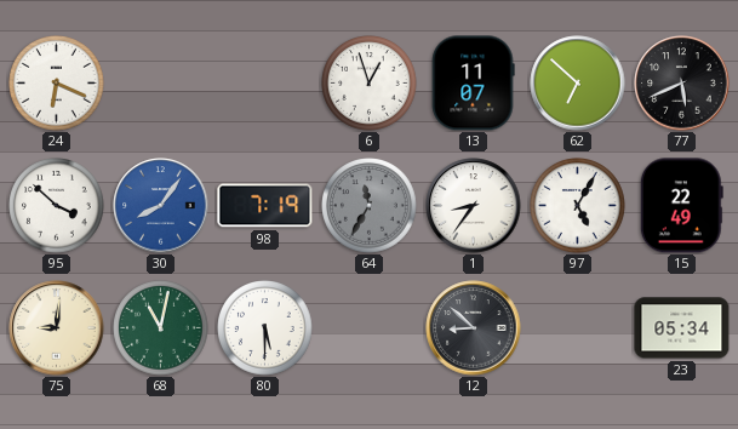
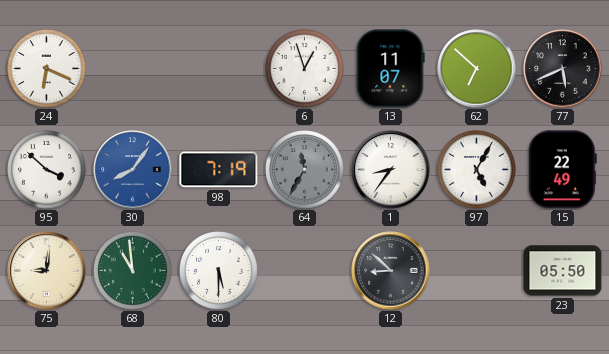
68: 11:02 -> 10:59 (133, 271)
23: 05:34 -> 05:50 (563, 271)
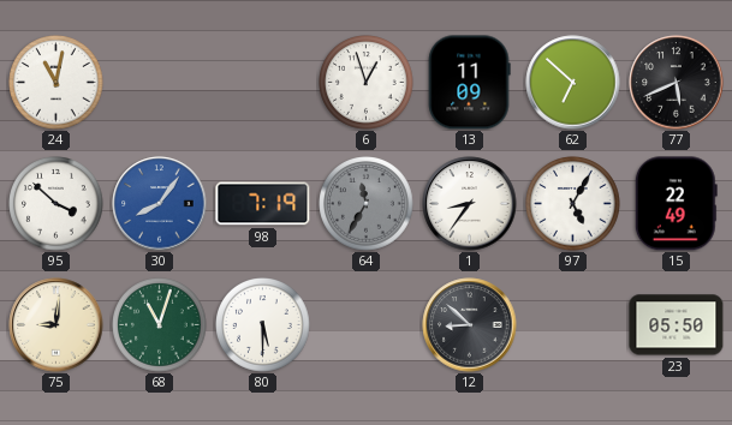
24: 6:19 -> 11:02 (56, 83)
13: 11:07 -> 11:09 (469, 83)
68: 10:59 -> 11:03 (160, 325)
